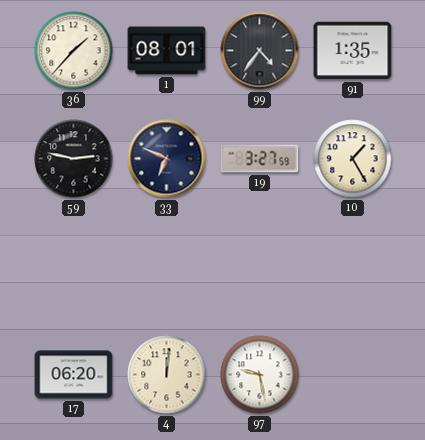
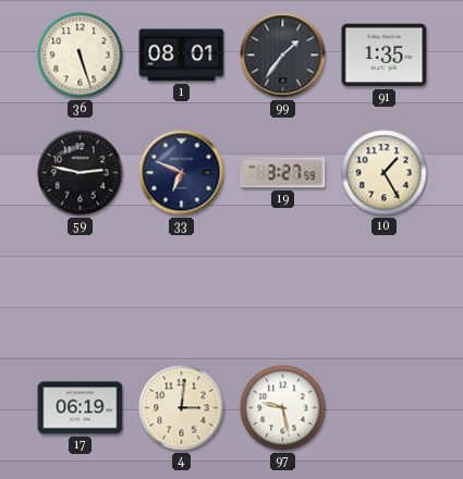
36: 1:37 -> 5:27 (81, 56)
99: 4:36 -> 1:36 (283, 56)
17: 06:20 -> 06:19 (81, 408)
4: 12:01 -> 3:01 (182, 408)
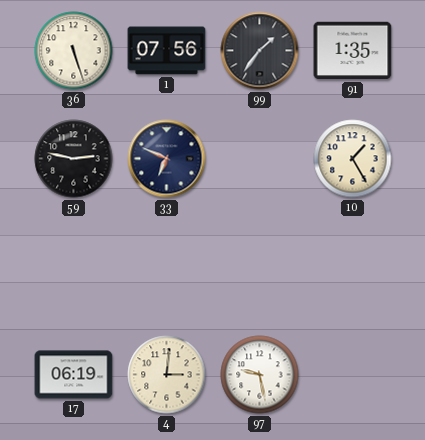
1: 08:01 -> 07:56 (167, 51)
19: 3:27 -> none (283, 173)
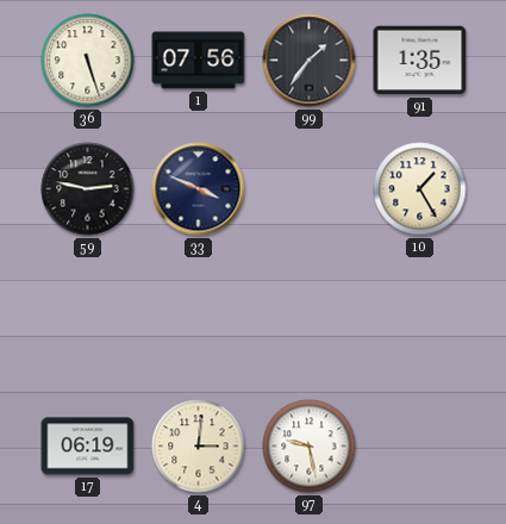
33: 6:49 -> 3:49 (199, 189)
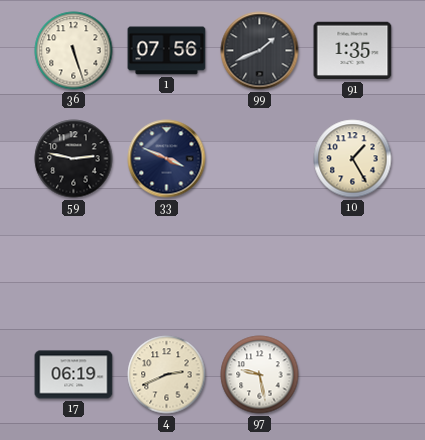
99: 1:36 -> 1:41 (260, 51)
4: 3:01 -> 2:41 (167, 375)
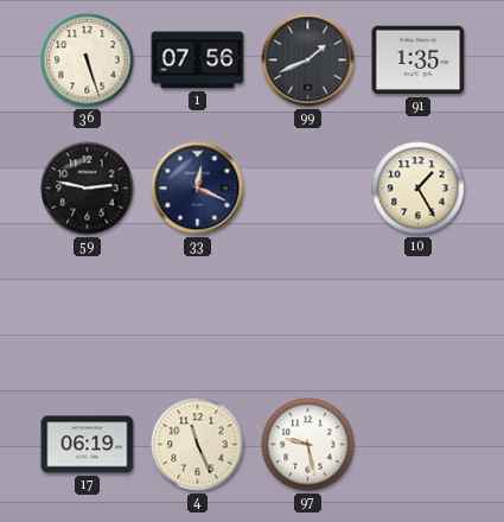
33: 3:49 -> 12:19 (198, 189)
4: 2:41 -> 11:26 (198, 445)
